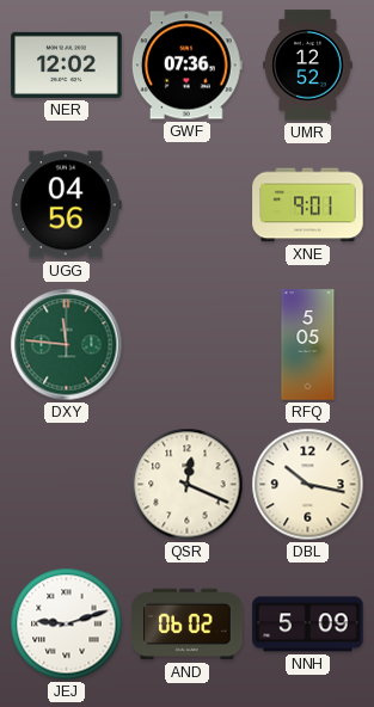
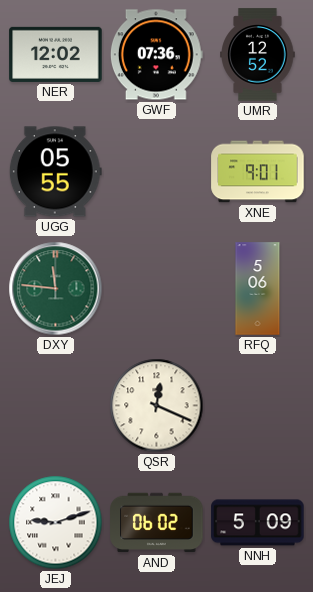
UGG: 04:56 -> 05:55 (55, 172)
RFQ: 5:05 -> 5:06 (258, 289)
DBL: 10:17 -> none (308, 485)
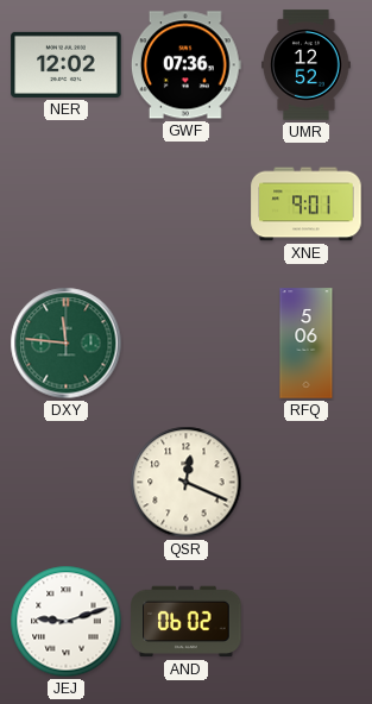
UGG: 05:55 -> none (55, 172)
NNH: 5:09 -> none (258, 523)
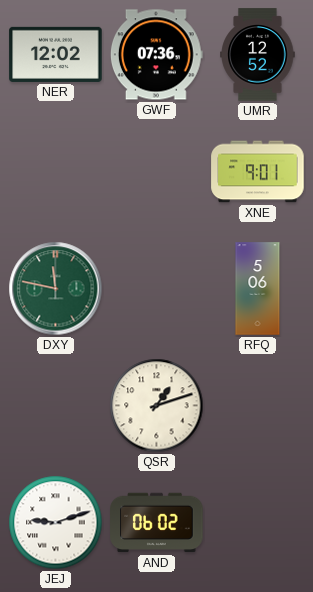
DXY: 11:46 -> 11:47 (56, 289)
QSR: 12:19 -> 1:12 (157, 406)
